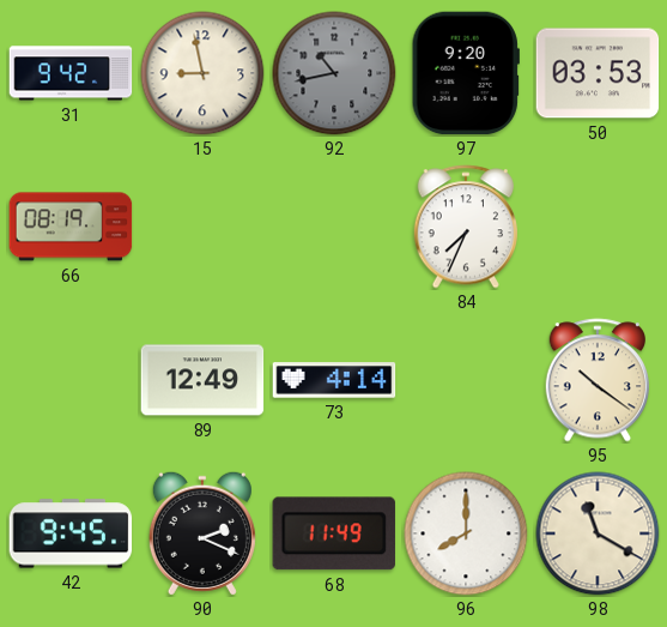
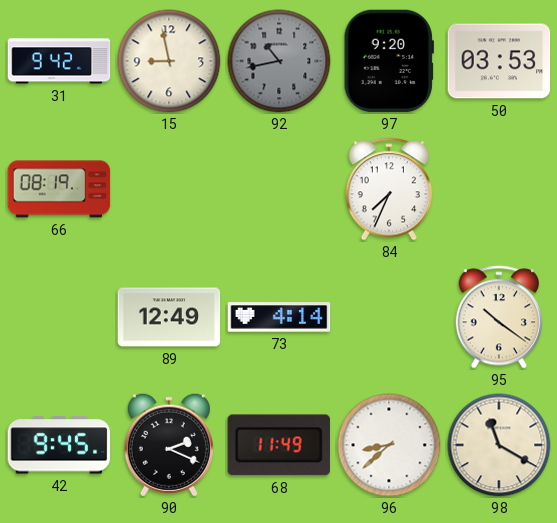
96: 8:00 -> 8:38 (389, 445)
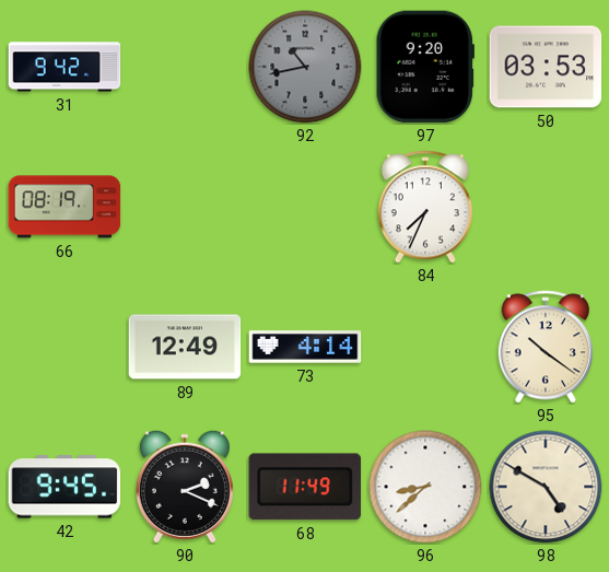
15: 8:58 -> none (169, 61)
98: 11:20 -> 4:50 (546, 487)
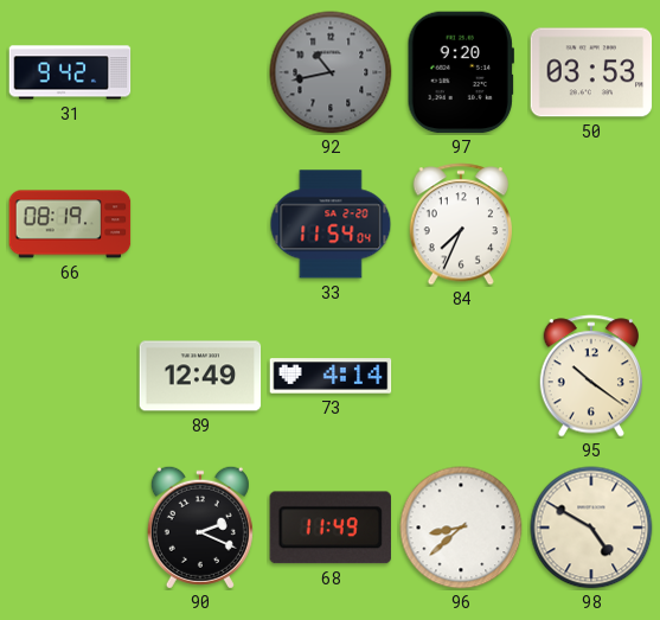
33: none -> 11:54 (331, 224)
42: 9:45 -> none (65, 487)
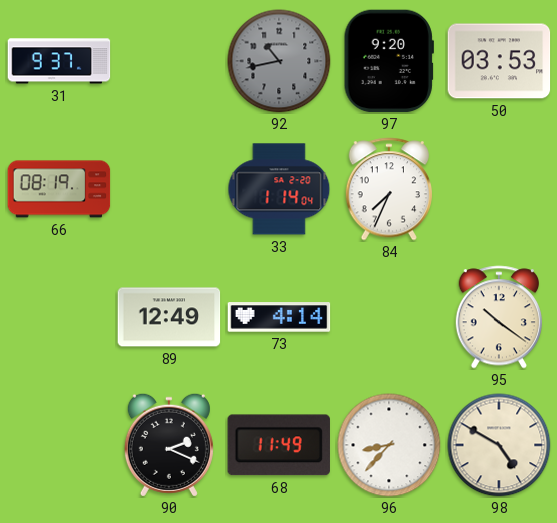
31: 9:42 -> 9:37 (59, 61)
33: 11:54 -> 1:14 (279, 189)
96: 8:38 -> 8:37 (389, 445)
